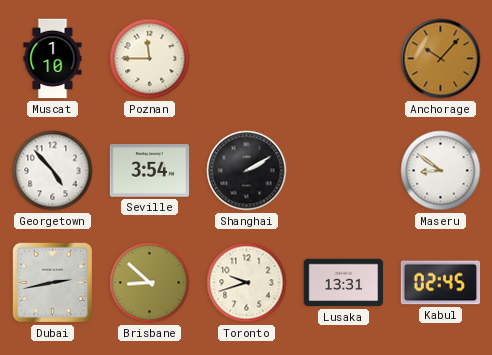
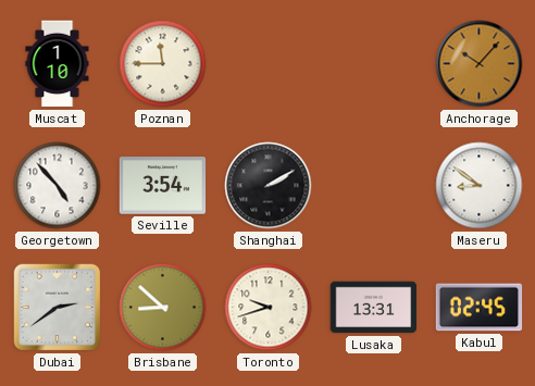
Dubai: 2:43 -> 2:39 (58, 308)
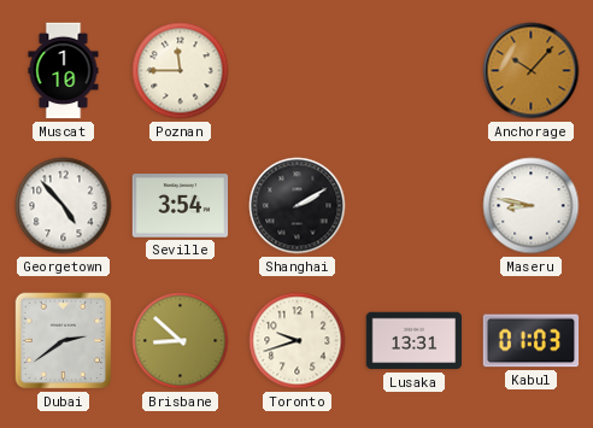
Maseru: 8:51 -> 8:47 (532, 206)
Kabul: 02:45 -> 01:03 (532, 341)
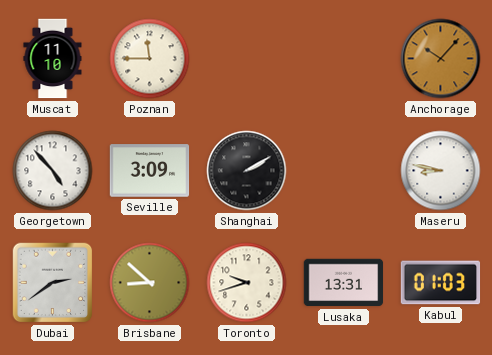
Muscat: 1:10 -> 11:10 (53, 59)
Seville: 3:54 -> 3:09 (150, 171)
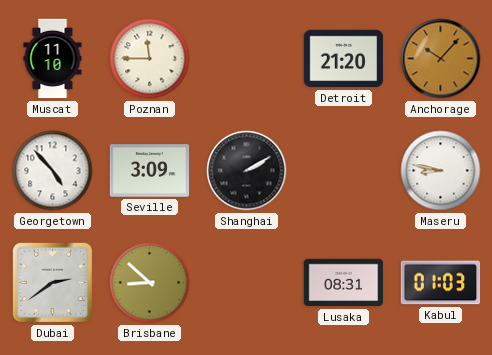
Detroit: none -> 21:20 (344, 59)
Toronto: 9:42 -> none (247, 283)
Lusaka: 13:31 -> 08:31 (344, 283)
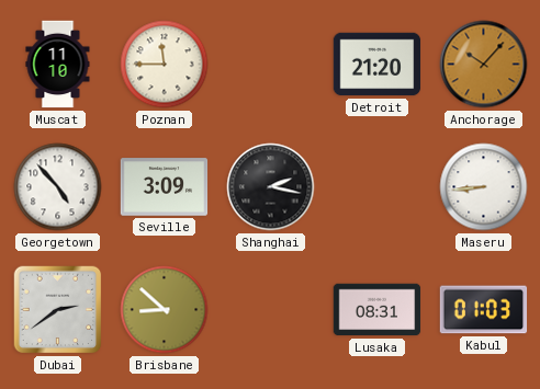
Shanghai: 2:10 -> 2:17 (271, 187)
Maseru: 8:47 -> 8:44 (484, 187)
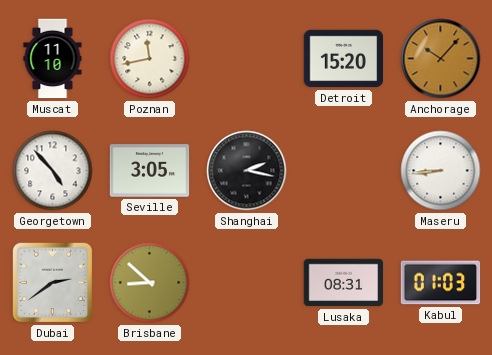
Poznan: 11:45 -> 11:43 (150, 59)
Detroit: 21:20 -> 15:20 (344, 59)
Seville: 3:09 -> 3:05 (150, 171)
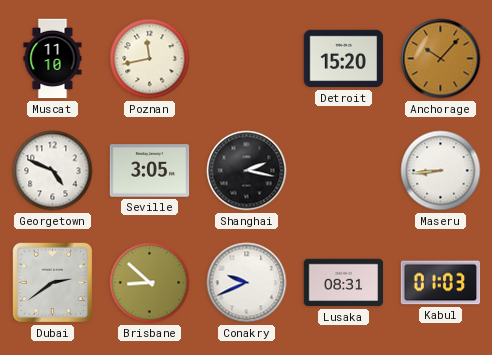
Georgetown: 4:53 -> 4:49 (53, 171)
Conakry: none -> 9:41 (247, 283)
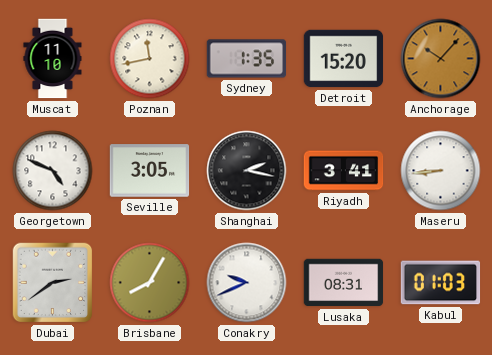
Sydney: none -> 1:35 (247, 59)
Riyadh: none -> 3:41 (344, 171)
Brisbane: 8:52 -> 8:05 (150, 283)
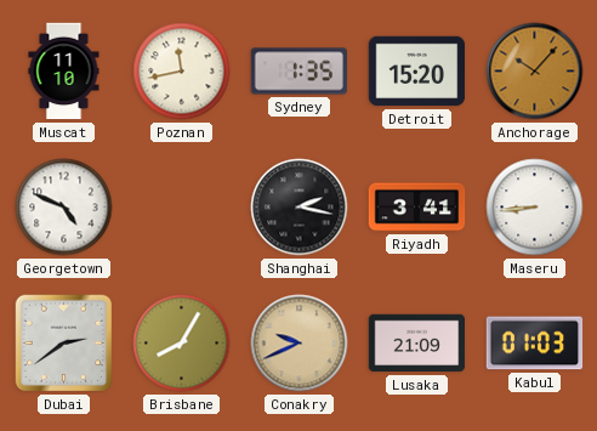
Seville: 3:05 -> none (150, 171)
Conakry dial: white -> champagne (300, 344)
Lusaka: 08:31 -> 21:09 (417, 344)
